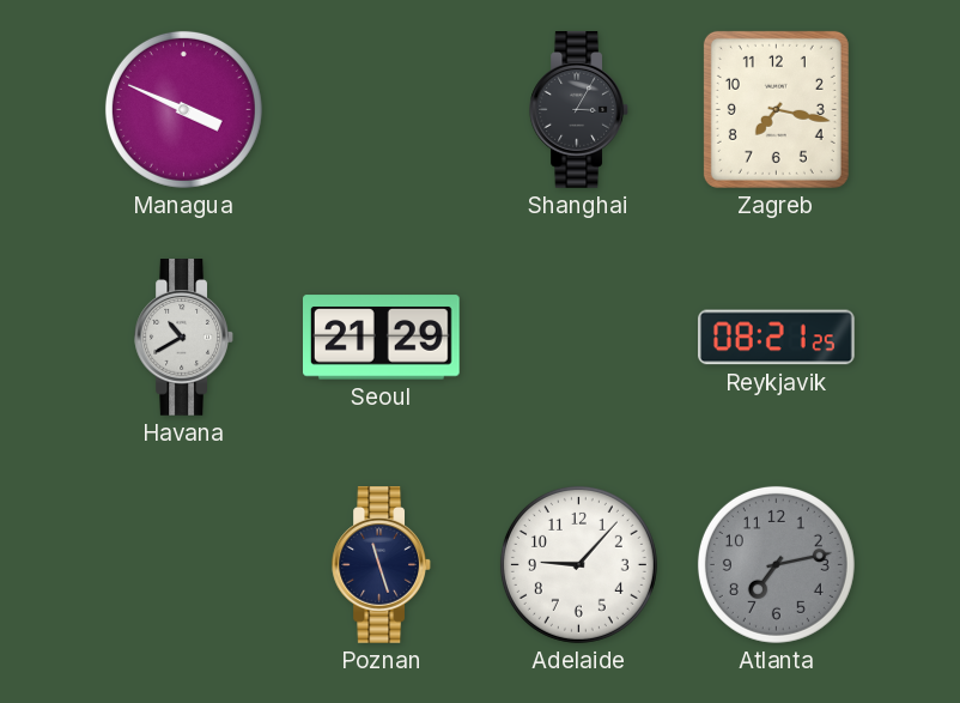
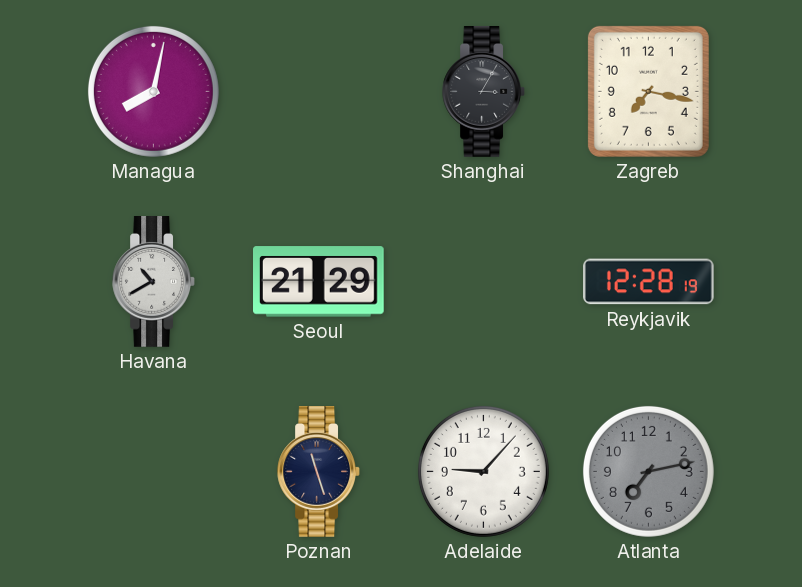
Managua: 3:49 -> 8:02 (153, 91)
Reykjavik: 08:21 -> 12:28 (649, 282)
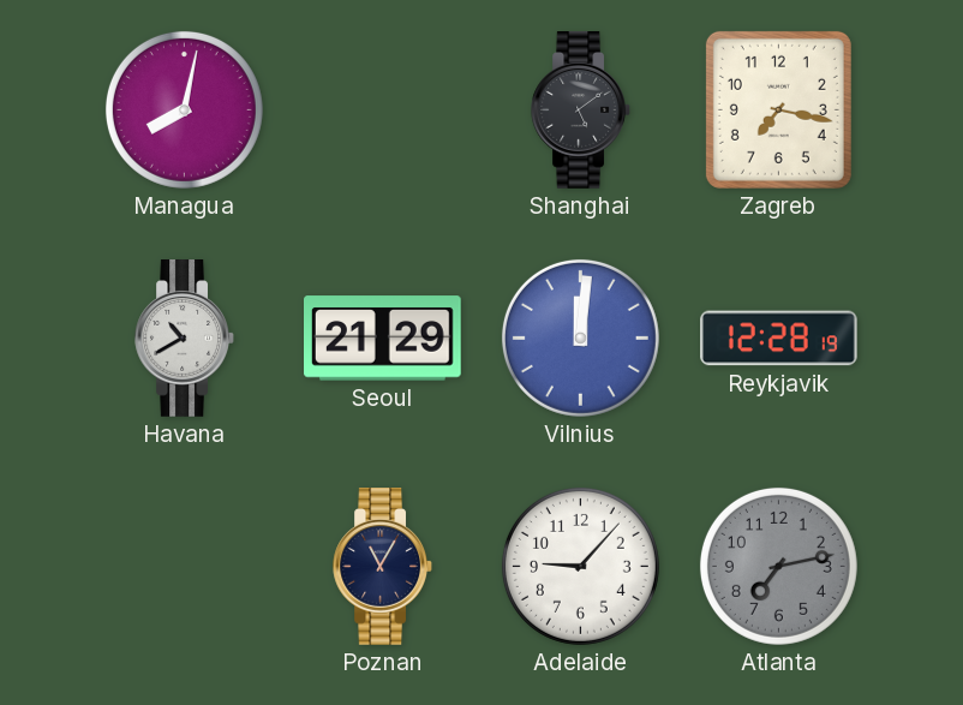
Shanghai: 3:05 -> 5:09 (580, 110)
Vilnius: none -> 12:01 (580, 337)
Poznan: 11:27 -> 11:05 (382, 567)
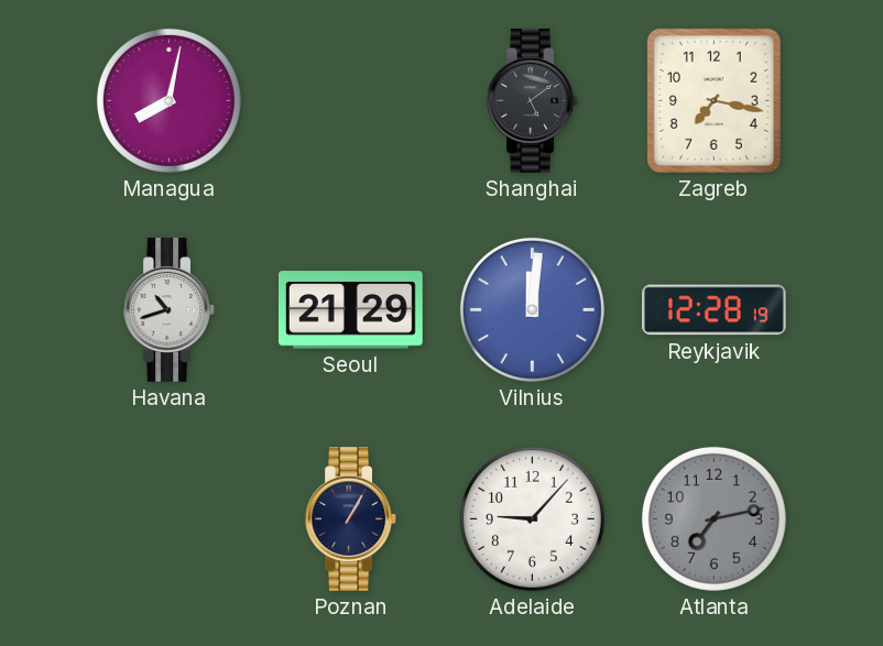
Havana: 10:40 -> 10:42 (168, 310)
Poznan: 11:05 -> 1:05 (350, 519)
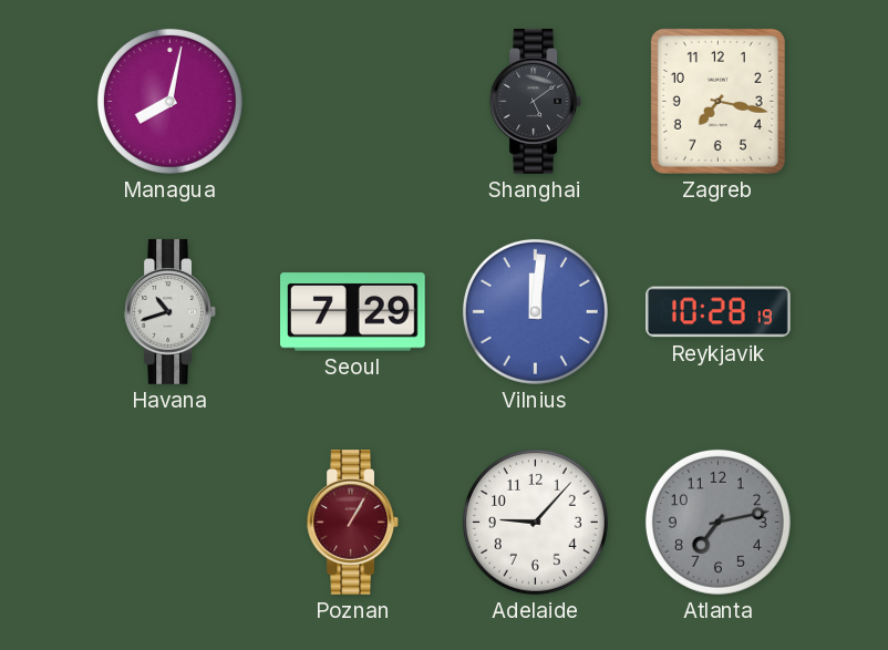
Seoul: 21:29 -> 7:29 (353, 312)
Reykjavik: 12:28 -> 10:28 (719, 312)
Poznan dial: navy -> burgundy (352, 523)
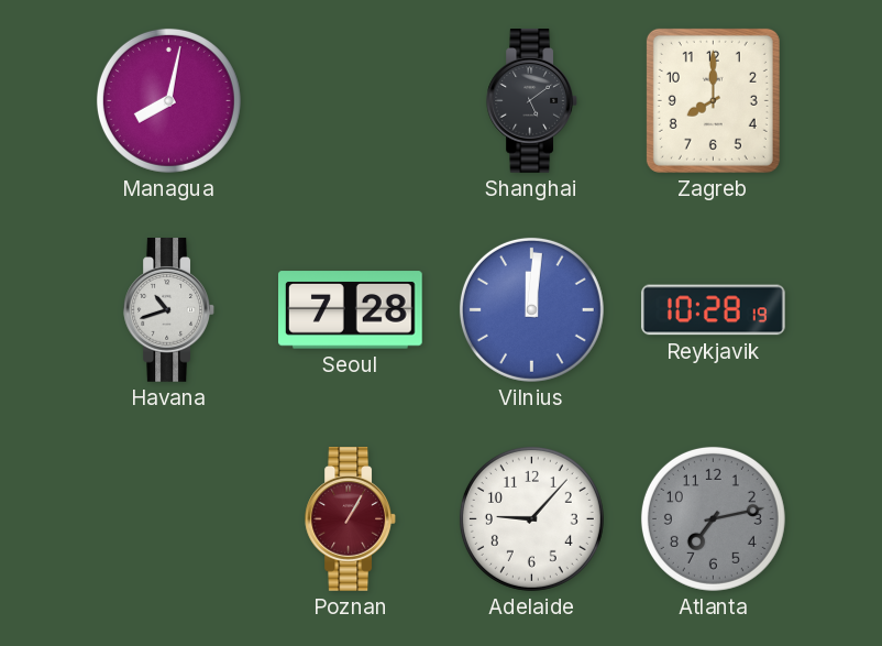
Zagreb: 7:17 -> 8:00 (713, 100)
Seoul: 7:29 -> 7:28 (351, 310)
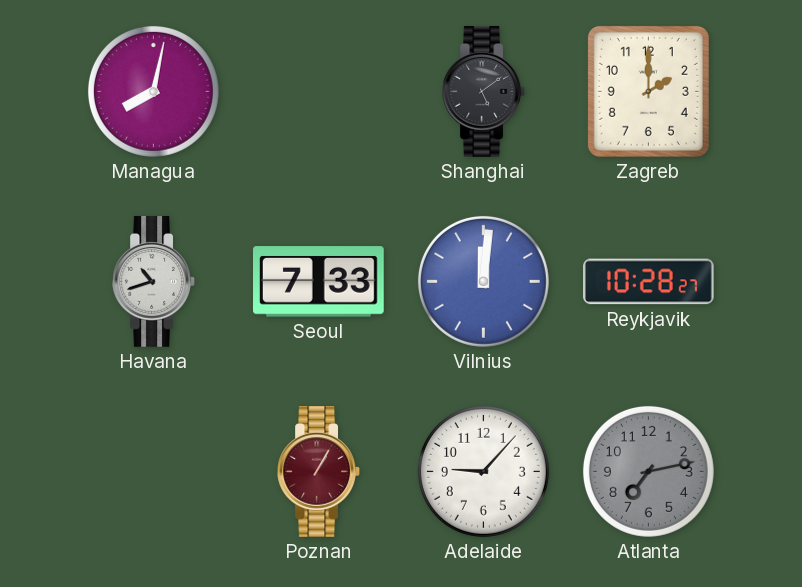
Zagreb: 8:00 -> 2:00 (648, 91)
Seoul: 7:28 -> 7:33 (319, 282)
Reykjavik: 10:28:19 -> 10:28:27 (649, 282)
